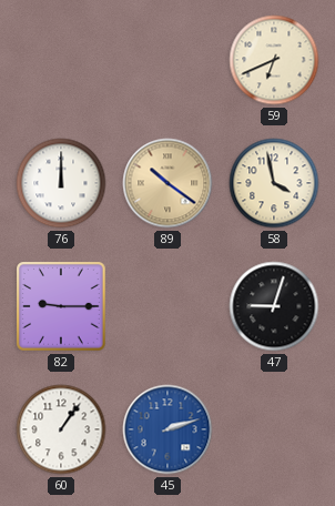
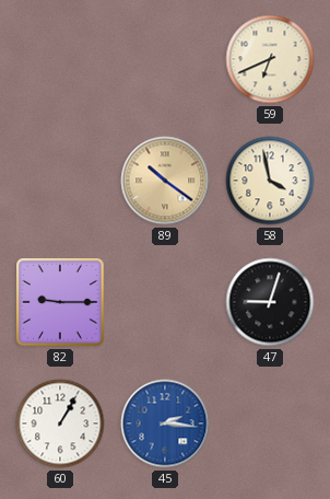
76: 12:00 -> none (61, 183)
60: 1:06 -> 1:05 (60, 423)
45: 2:12 -> 2:16 (165, 423)
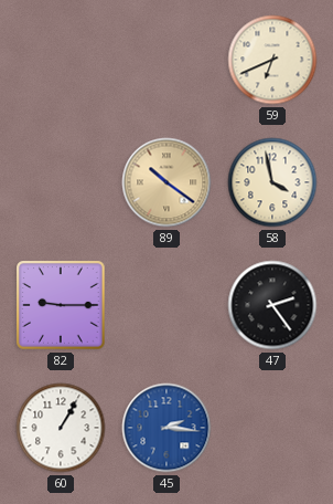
47: 9:03 -> 2:24 (272, 305)
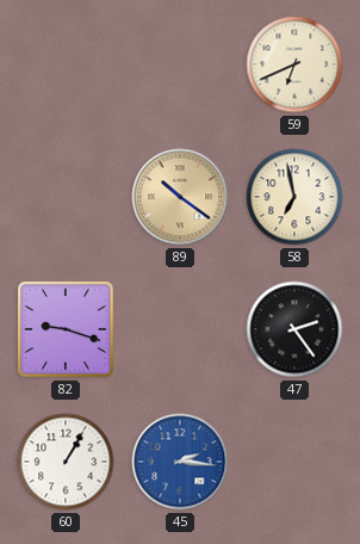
58: 3:58 -> 6:58 (294, 197)
82: 9:15 -> 9:18 (67, 330)
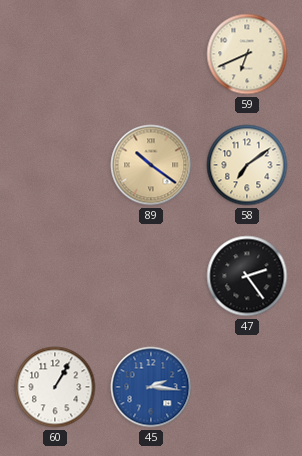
58: 6:58 -> 7:09 (247, 165)
82: 9:18 -> none (67, 330)
